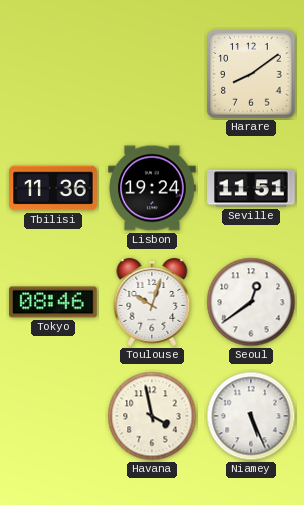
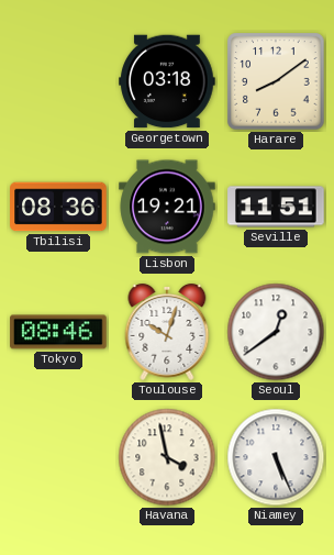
Georgetown: none -> 03:18 (167, 81)
Tbilisi: 11:36 -> 08:36 (58, 207)
Lisbon: 19:24 -> 19:21 (167, 207)
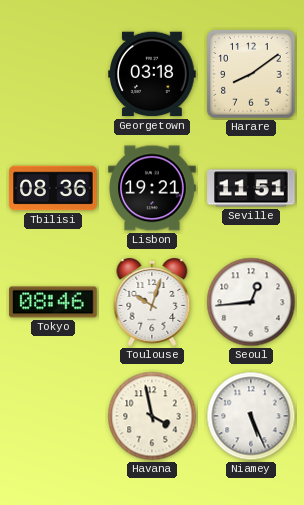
Seoul: 12:39 -> 12:44 (251, 302)
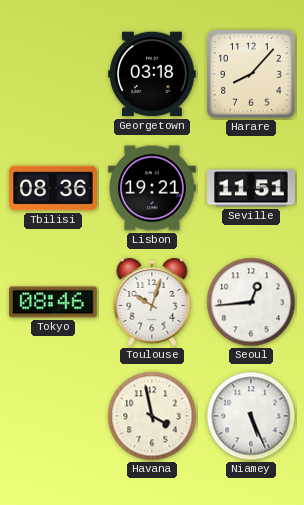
Harare: 8:09 -> 8:07 (251, 74)
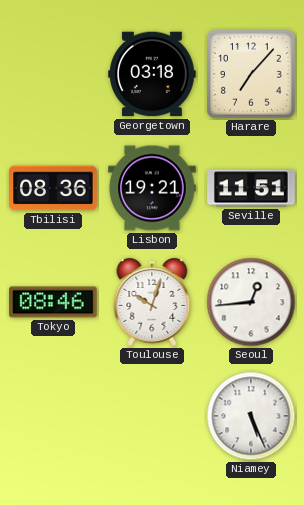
Harare: 8:07 -> 7:07 (251, 74)
Havana: 3:58 -> none (152, 416)
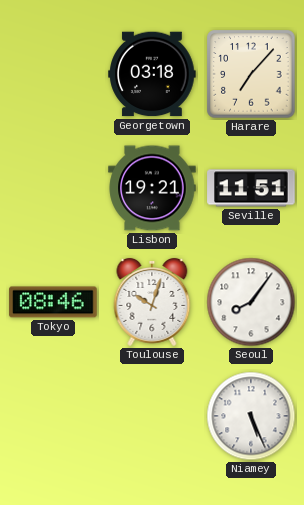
Tbilisi: 08:36 -> none (53, 188)
Seoul: 12:44 -> 8:06 (251, 302)
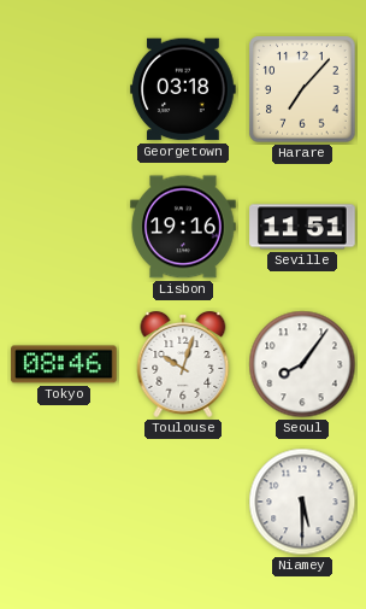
Lisbon: 19:21 -> 19:16 (183, 227)
Niamey: 5:26 -> 5:30 (302, 502)
